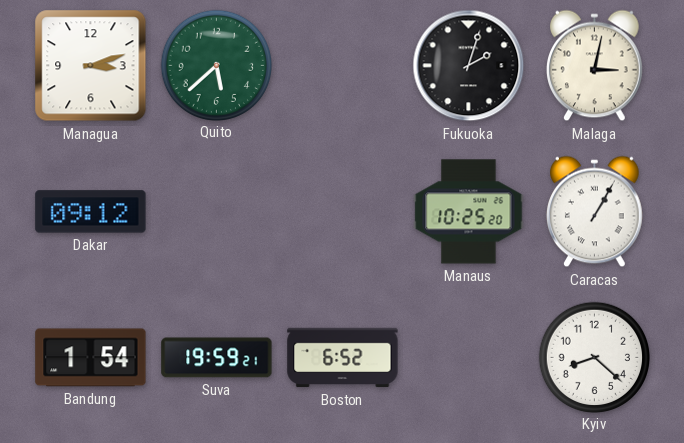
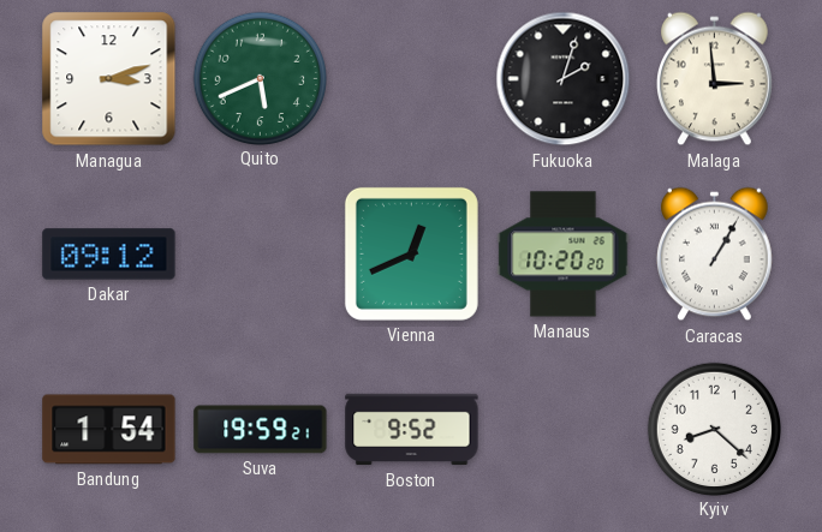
Quito: 5:38 -> 5:41 (260, 78)
Malaga: 3:02 -> 2:59 (715, 79)
Vienna: none -> 12:41 (411, 253)
Manaus: 10:25 -> 10:20 (564, 255)
Boston: 6:52 -> 9:52 (412, 430)
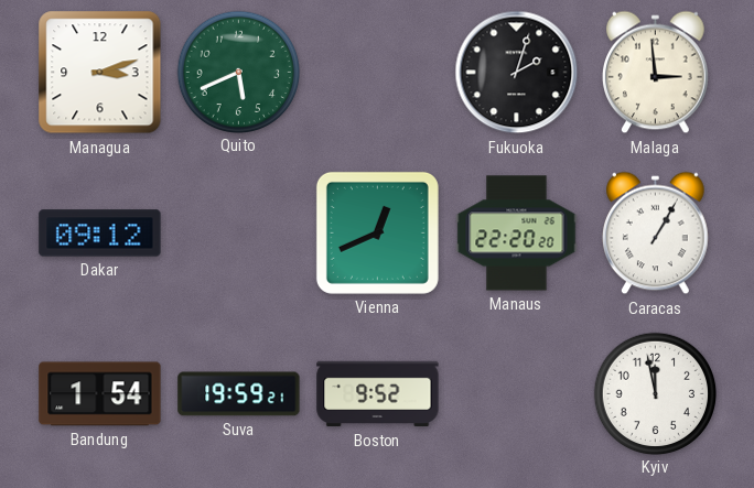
Manaus: 10:20 -> 22:20 (517, 234)
Kyiv: 8:22 -> 11:58 (655, 393)
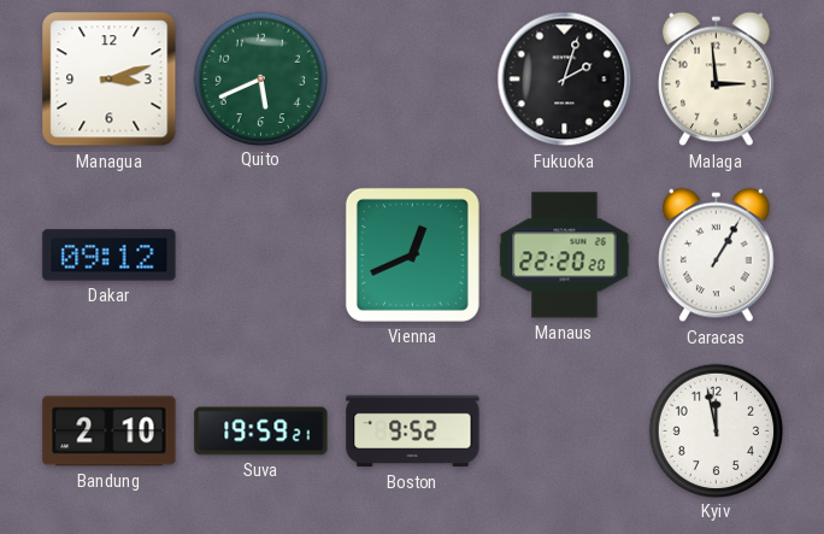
Bandung: 1:54 -> 2:10 (110, 432)
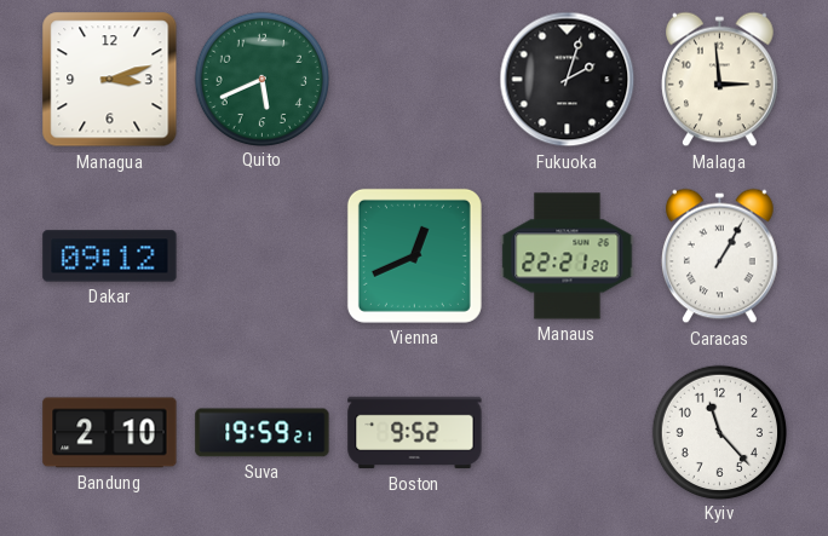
Manaus: 22:20 -> 22:21 (568, 257)
Kyiv: 11:58 -> 11:23 (719, 432)
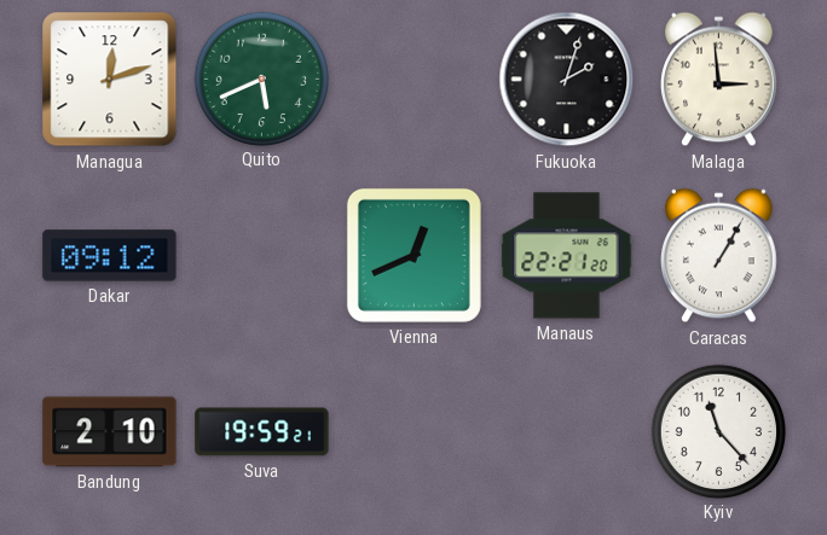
Managua: 3:12 -> 12:12 (110, 80)
Boston: 9:52 -> none (415, 433)
